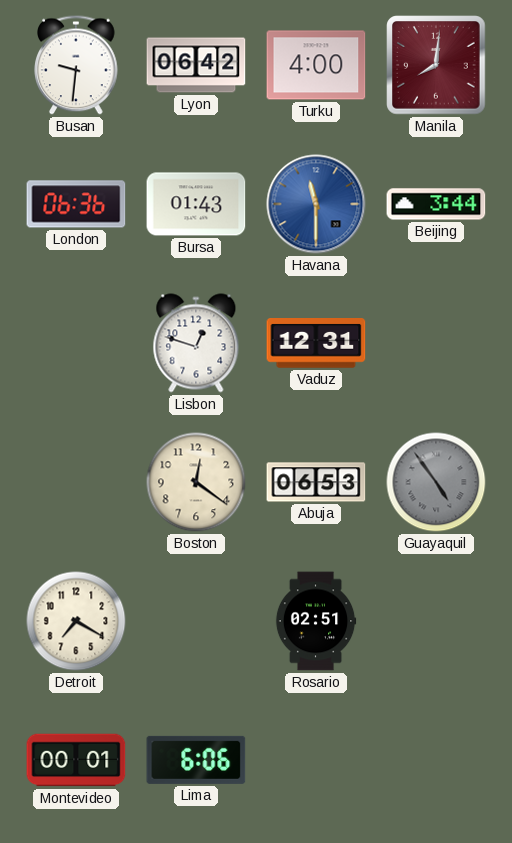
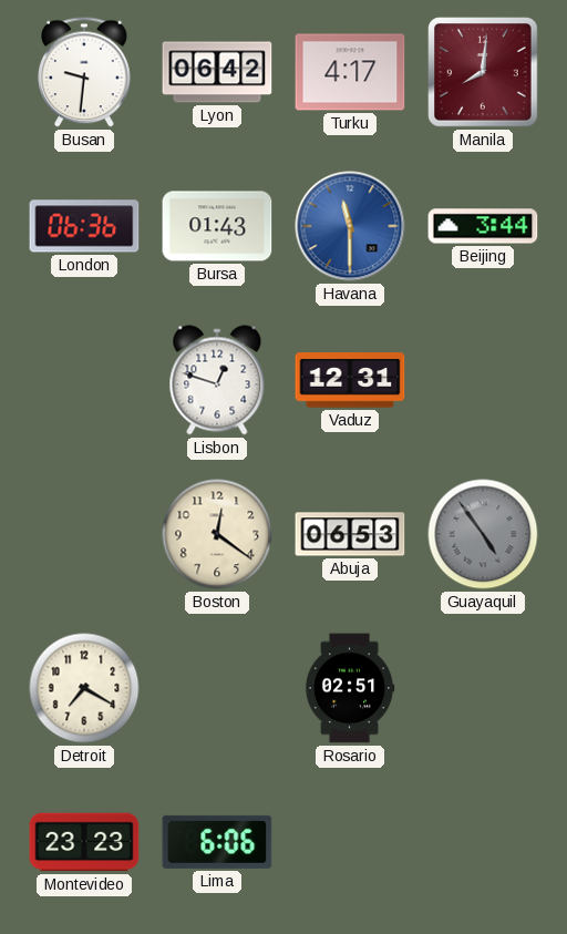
Turku: 4:00 -> 4:17 (350, 72)
Montevideo: 00:01 -> 23:23 (84, 842)
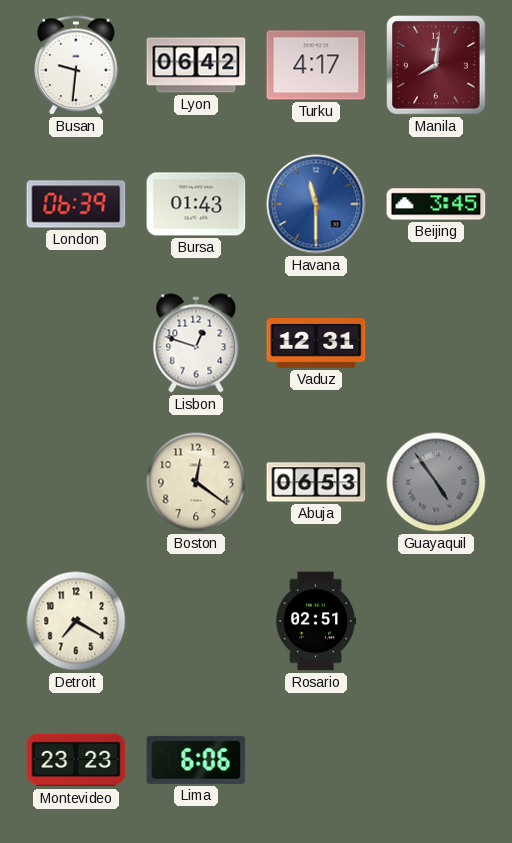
London: 06:36 -> 06:39 (76, 204)
Beijing: 3:44 -> 3:45 (436, 204)
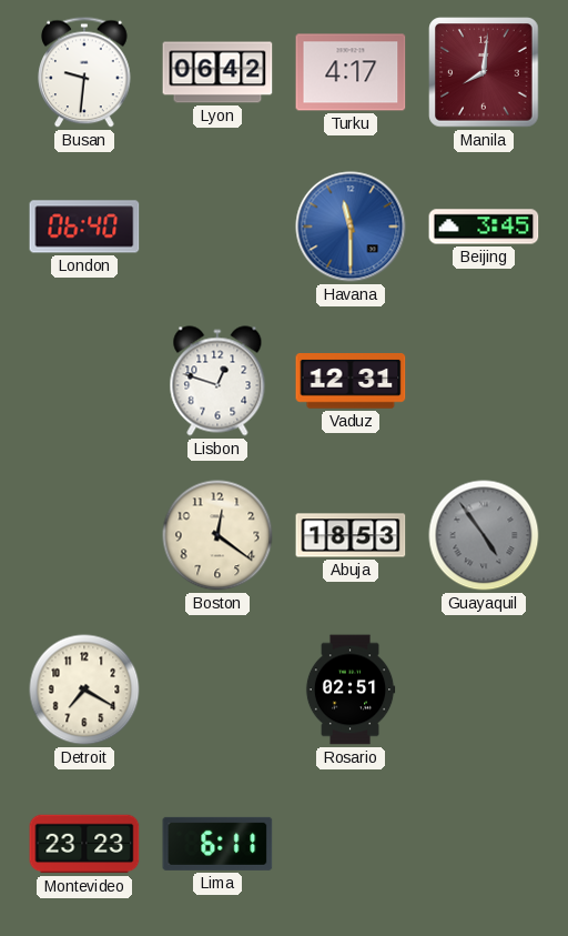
London: 06:39 -> 06:40 (84, 227)
Bursa: 01:43 -> none (196, 204)
Abuja: 06:53 -> 18:53 (351, 535)
Lima: 6:06 -> 6:11 (217, 844)
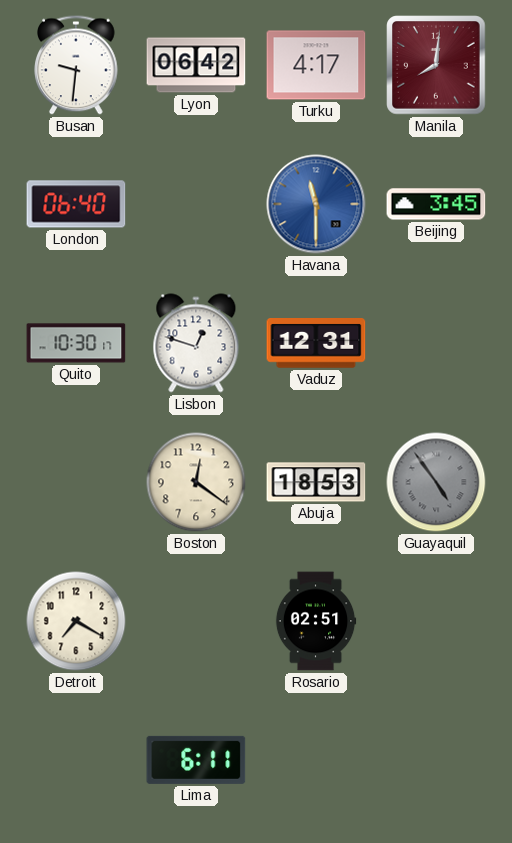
Quito: none -> 10:30 (76, 343)
Montevideo: 23:23 -> none (84, 844)
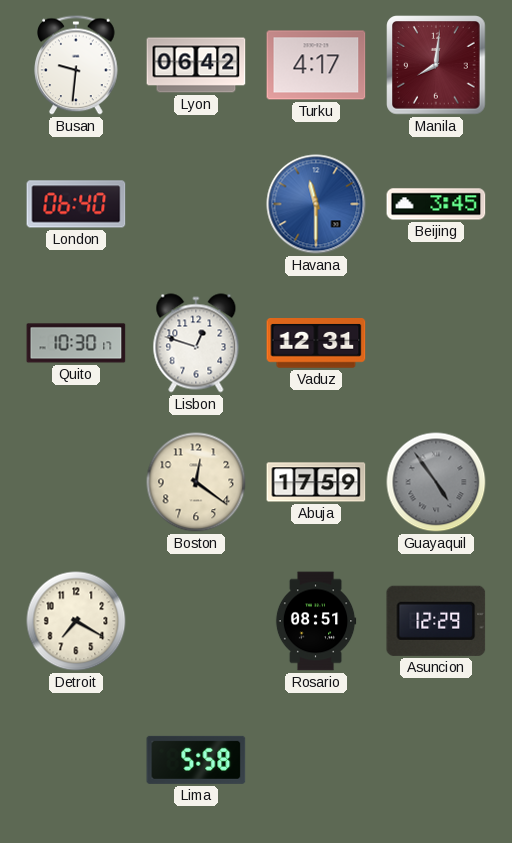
Abuja: 18:53 -> 17:59 (316, 482)
Rosario: 02:51 -> 08:51 (316, 621)
Asuncion: none -> 12:29 (436, 621)
Lima: 6:11 -> 5:58 (196, 760)
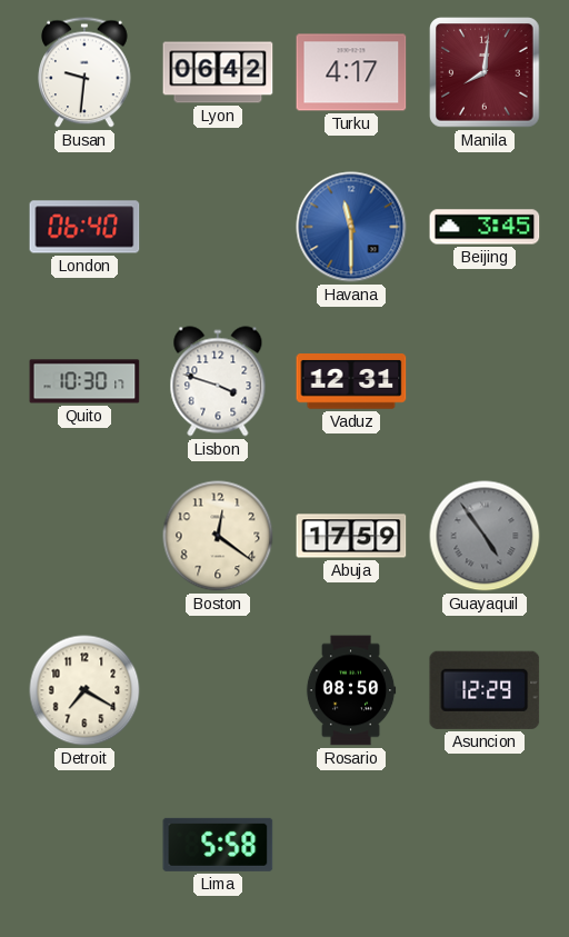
Lisbon: 12:48 -> 3:48 (218, 381)
Rosario: 08:51 -> 08:50 (351, 690)
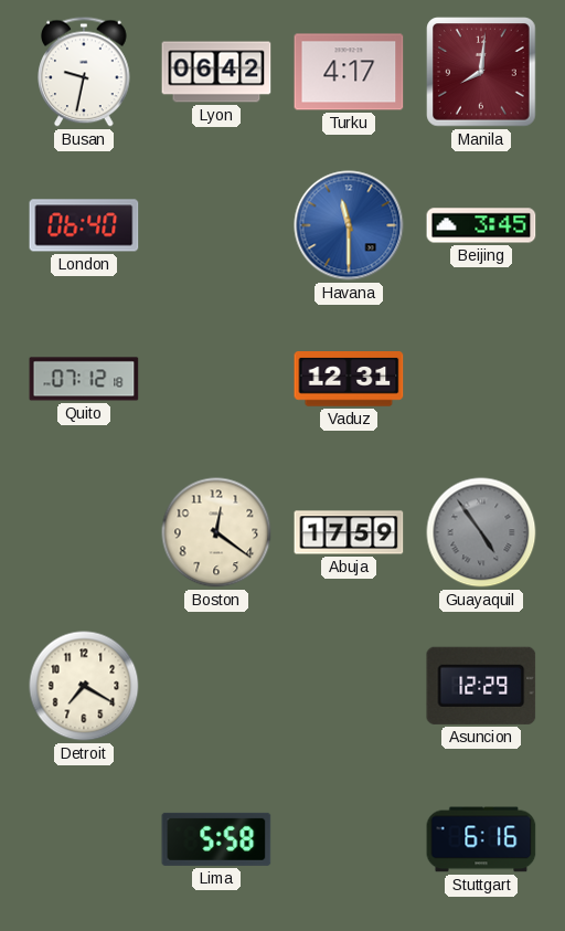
Busan: 9:31 -> 9:32 (84, 72)
Quito: 10:30 -> 07:12 (84, 379)
Lisbon: 3:48 -> none (218, 381)
Rosario: 08:50 -> none (351, 690)
Stuttgart: none -> 6:16 (481, 839)
